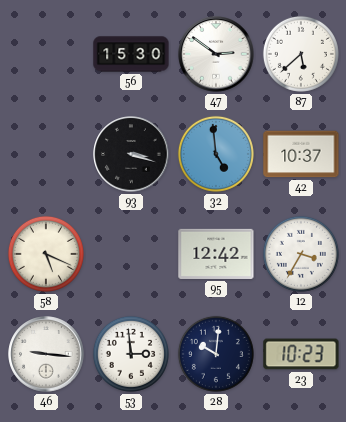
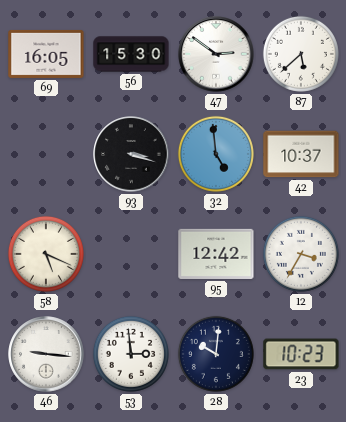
69: none -> 16:05 (46, 54)
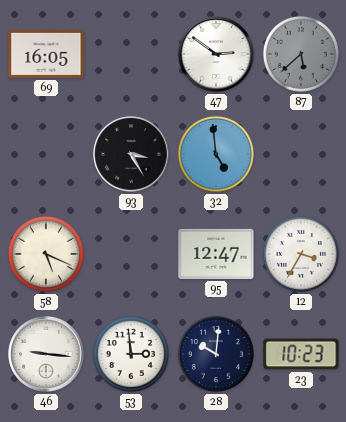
56: 15:30 -> none (131, 54)
87 dial: white -> grey (301, 54)
93: 3:18 -> 3:25 (131, 154)
42: 10:37 -> none (301, 154)
95: 12:42 -> 12:47 (216, 254)
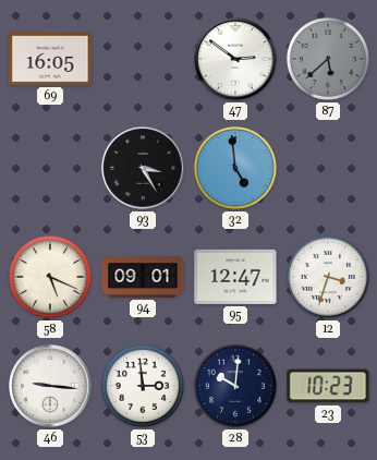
94: none -> 09:01 (143, 277)
12: 3:35 -> 3:33 (328, 277)
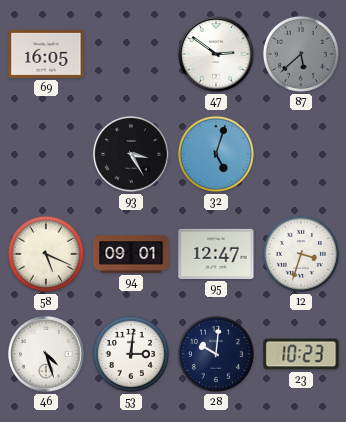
32: 4:59 -> 5:03 (216, 154)
46: 9:16 -> 4:27 (46, 354)
53: 2:59 -> 3:01 (131, 354)
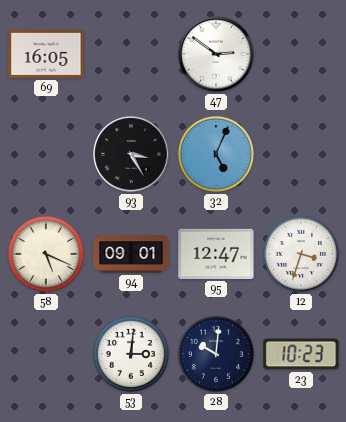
87: 5:38 -> none (301, 54)
32: 5:03 -> 5:04 (216, 154)
46: 4:27 -> none (46, 354)
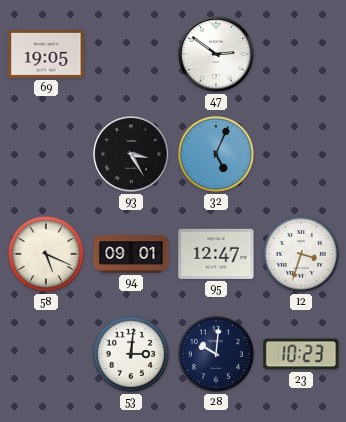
69: 16:05 -> 19:05 (46, 54)
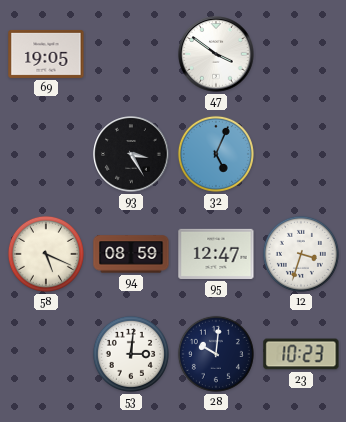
47: 2:51 -> 3:51 (216, 54)
94: 09:01 -> 08:59 (131, 254)
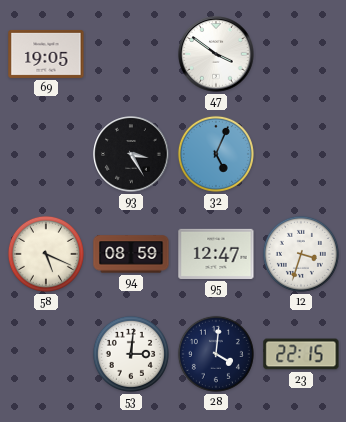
28: 10:01 -> 4:01 (216, 354)
23: 10:23 -> 22:15 (301, 354)
